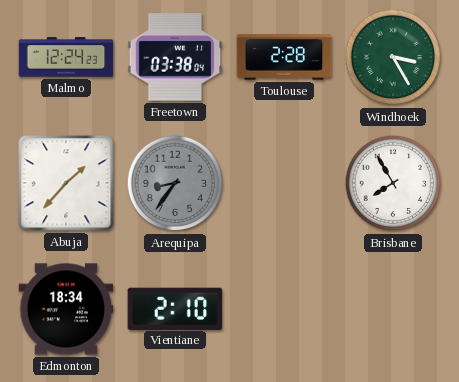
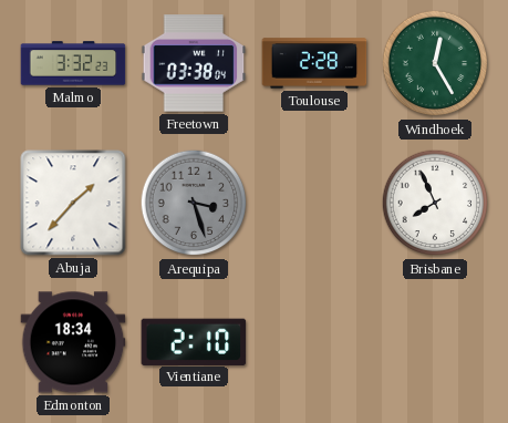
Malmo: 12:24 -> 3:32 (73, 63)
Windhoek: 3:25 -> 12:25 (435, 63)
Arequipa: 8:36 -> 3:27 (194, 203)
Brisbane: 7:55 -> 7:56 (435, 203)
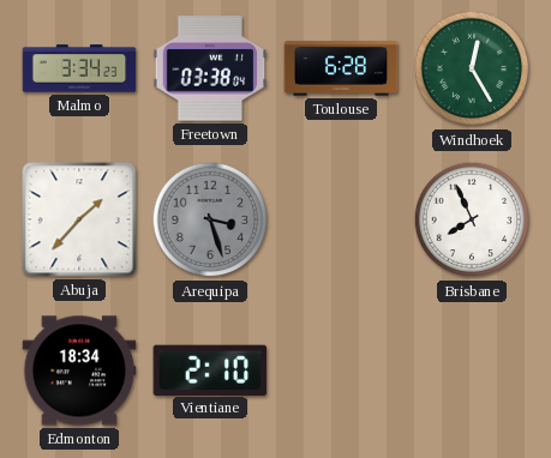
Malmo: 3:32 -> 3:34 (79, 68)
Toulouse: 2:28 -> 6:28 (341, 68)
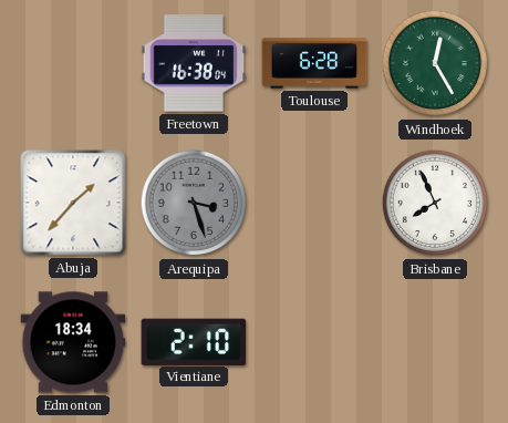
Malmo: 3:34 -> none (79, 68)
Freetown: 03:38 -> 16:38 (194, 63)
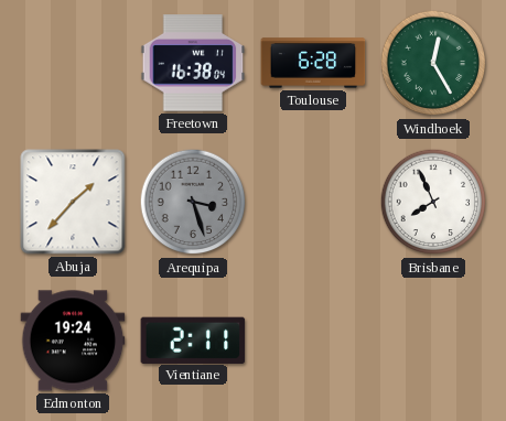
Edmonton: 18:34 -> 19:24 (73, 341)
Vientiane: 2:10 -> 2:11 (193, 339)
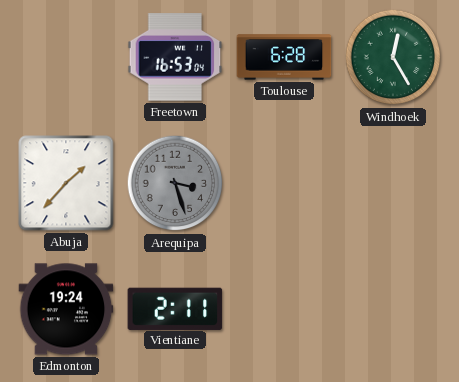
Freetown: 16:38 -> 16:53 (175, 57)
Brisbane: 7:56 -> none (433, 202)
